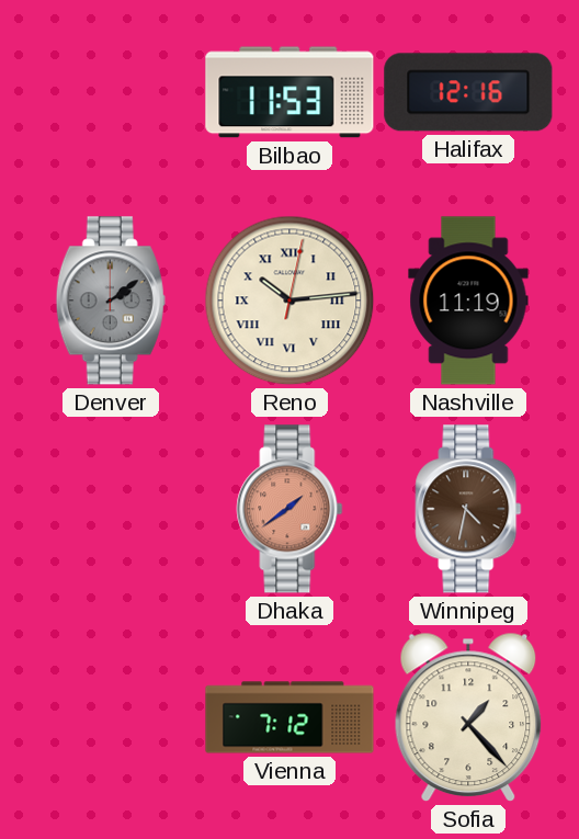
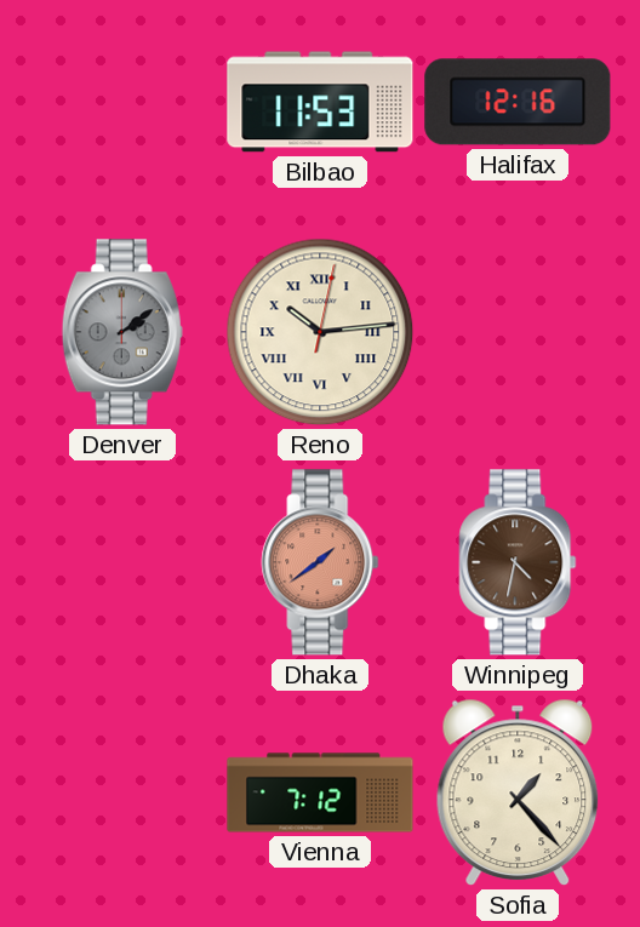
Nashville: 11:19 -> none (468, 301)
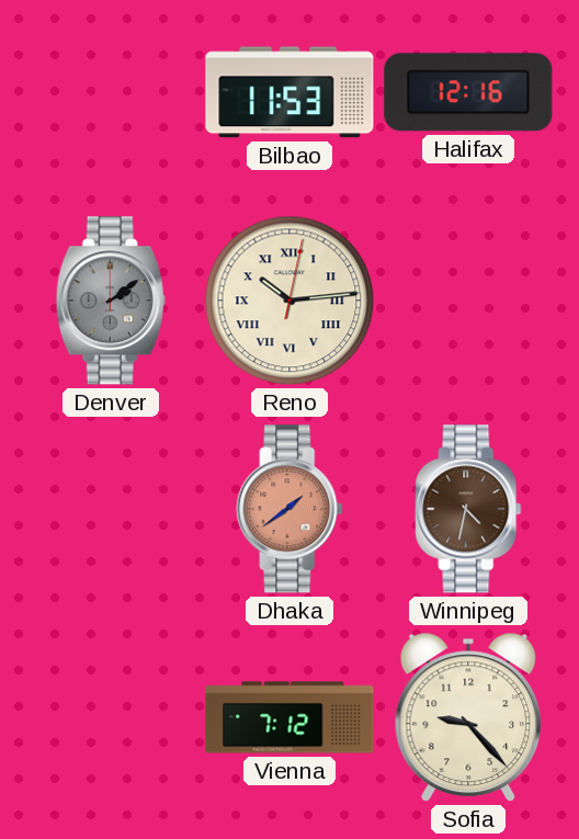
Sofia: 1:23 -> 9:23 (468, 717)
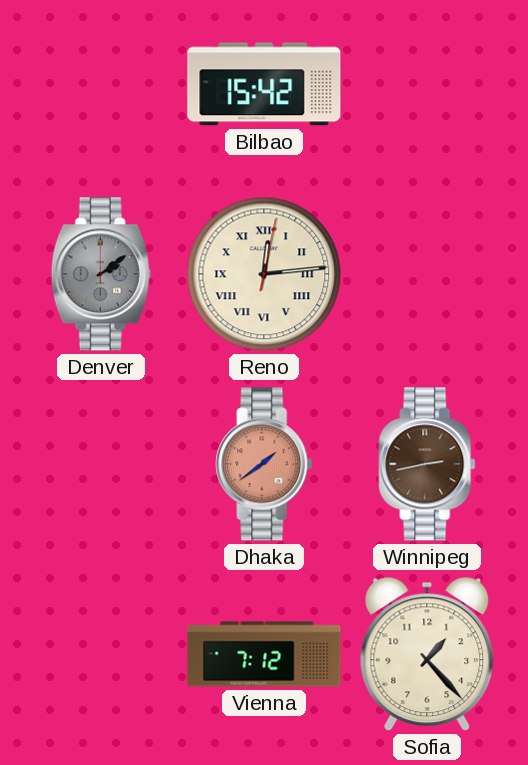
Bilbao: 11:53 -> 15:42 (264, 84)
Halifax: 12:16 -> none (468, 92)
Reno: 10:14 -> 12:14 (264, 274)
Winnipeg: 4:32 -> 2:43 (427, 464)
Sofia: 9:23 -> 1:23 (427, 654)
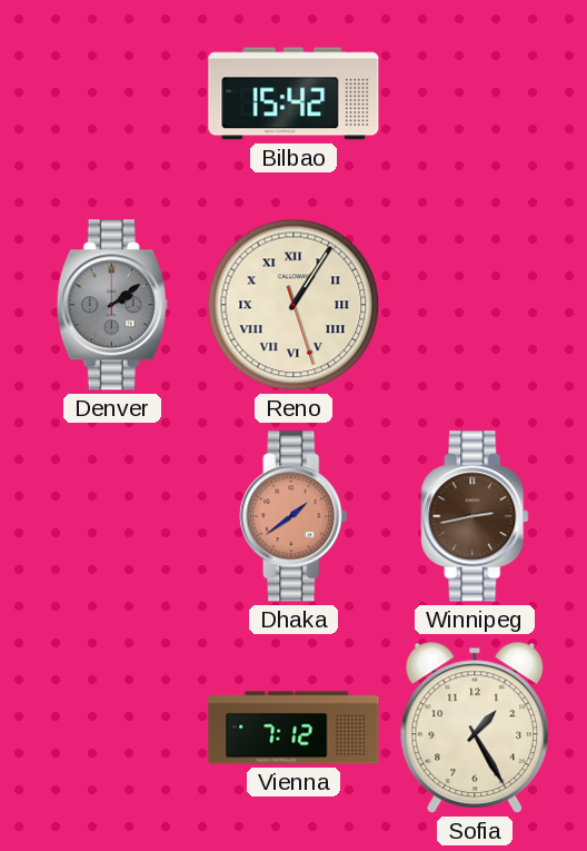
Reno: 12:14 -> 1:05 (293, 305)
Sofia: 1:23 -> 1:25 (475, 728)
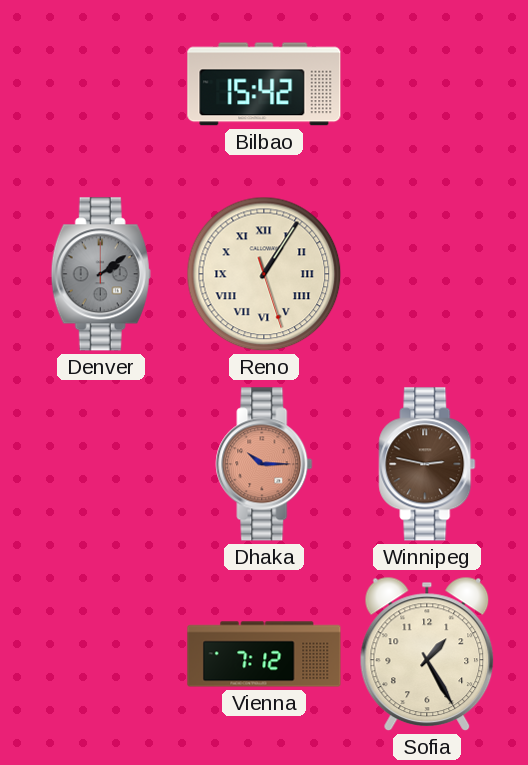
Dhaka: 1:39 -> 10:15 (264, 464)
Winnipeg: 2:43 -> 2:47 (427, 464)
